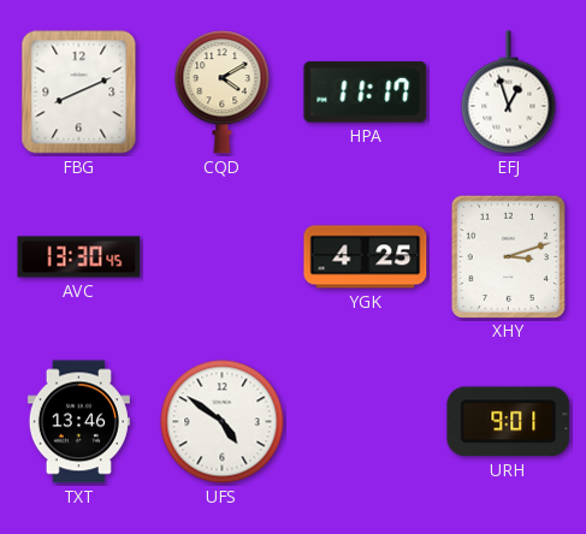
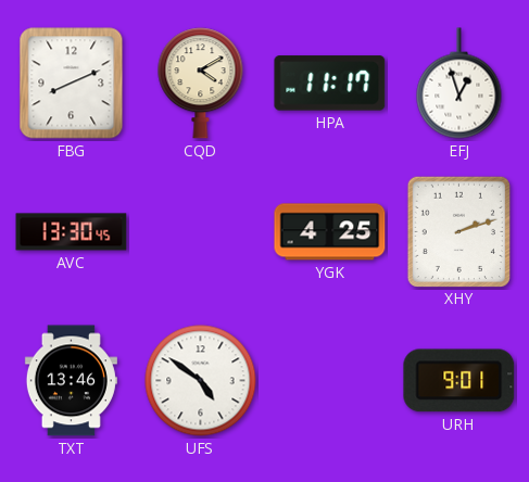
XHY: 3:12 -> 2:12 (458, 231)
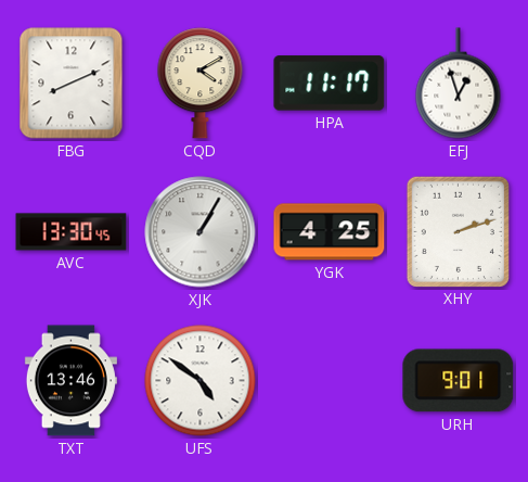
XJK: none -> 1:05 (201, 232)
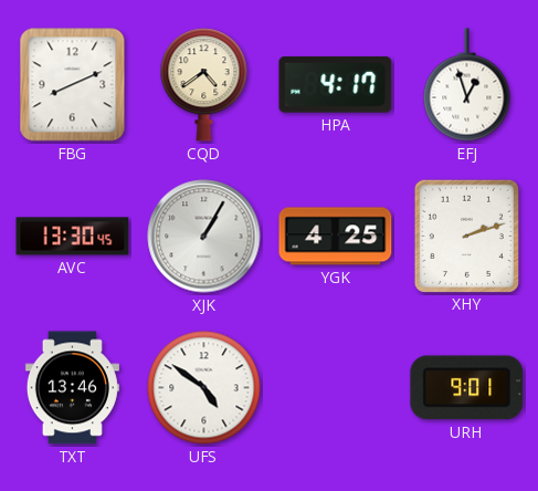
CQD: 4:10 -> 4:39 (204, 85)
HPA: 11:17 -> 4:17 (336, 85)
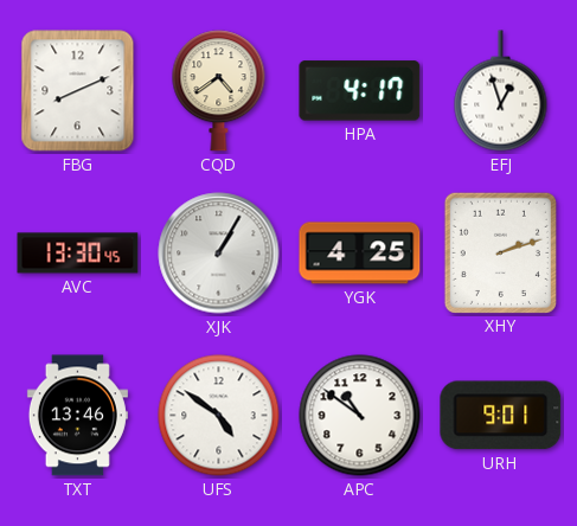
APC: none -> 10:51 (360, 416)
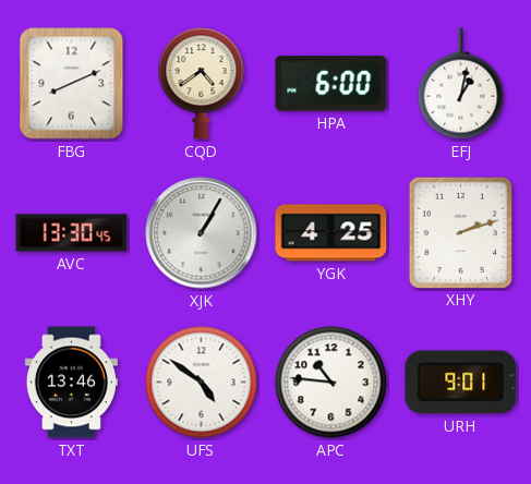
HPA: 4:17 -> 6:00 (331, 84)
EFJ: 12:57 -> 1:02 (461, 84)
APC: 10:51 -> 10:46 (331, 383)
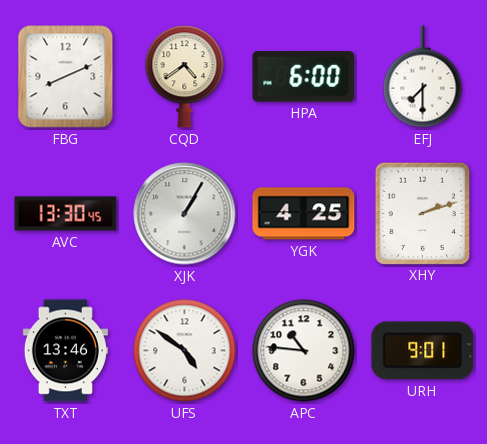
EFJ: 1:02 -> 7:30 (423, 77)
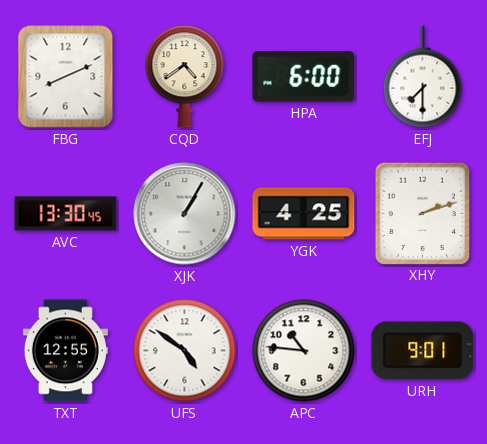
TXT: 13:46 -> 12:55 (65, 351)
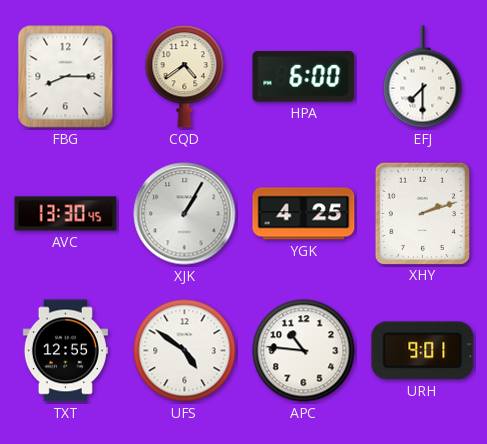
FBG: 8:11 -> 8:15 (66, 77)
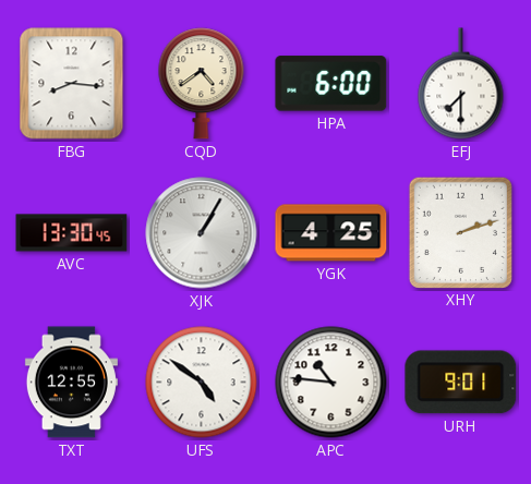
FBG: 8:15 -> 8:16 (72, 84)
